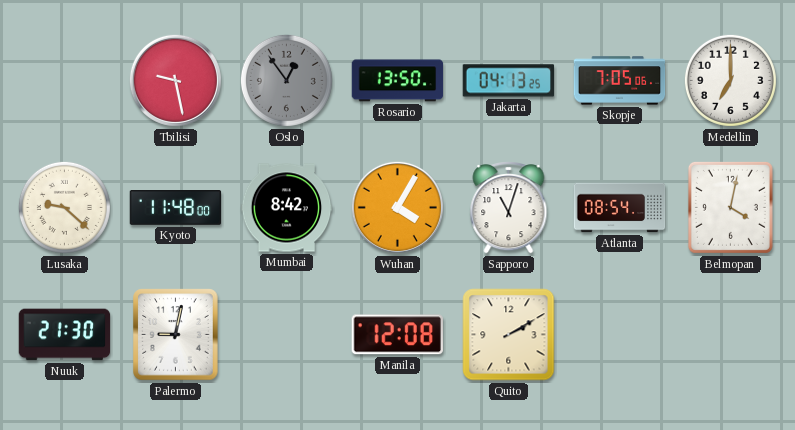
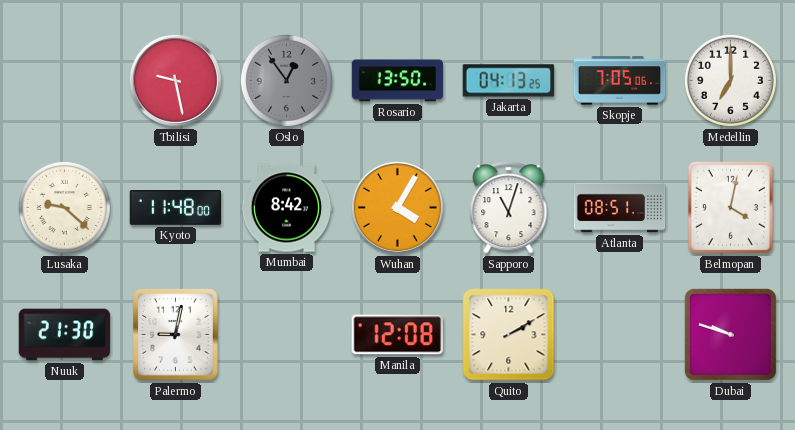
Atlanta: 08:54 -> 08:51 (620, 208)
Dubai: none -> 9:48 (730, 334)
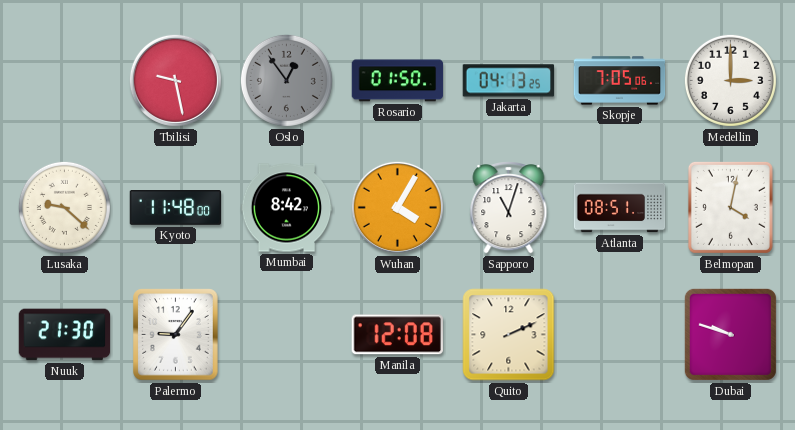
Rosario: 13:50 -> 01:50 (398, 81)
Medellin: 7:00 -> 3:00 (730, 80)
Palermo: 9:02 -> 9:06 (176, 335)
Quito: 2:10 -> 2:11 (509, 335)
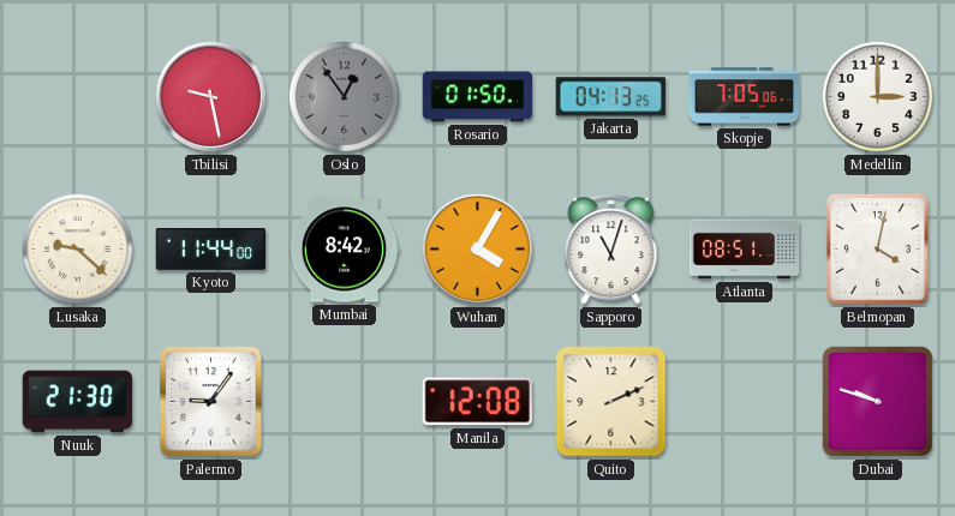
Kyoto: 11:48 -> 11:44 (211, 250)
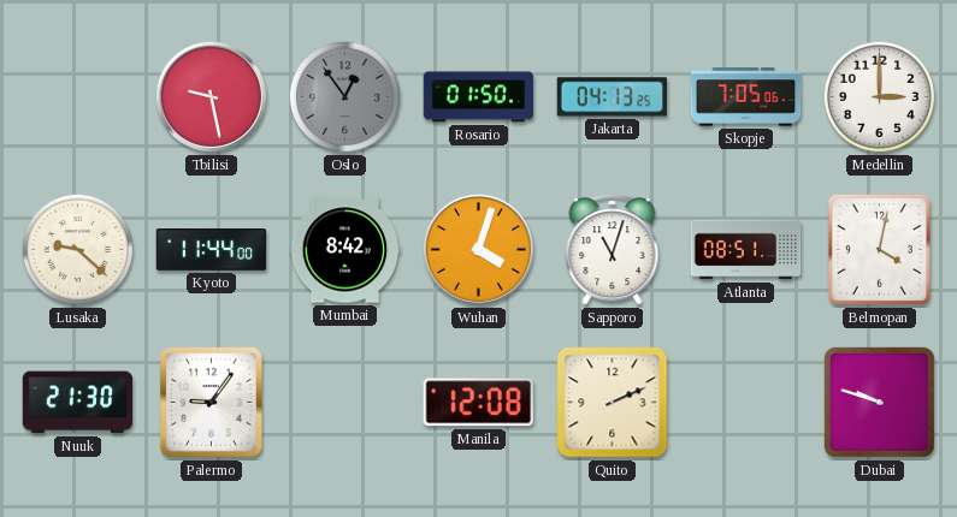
Wuhan: 4:05 -> 4:03 (478, 249)
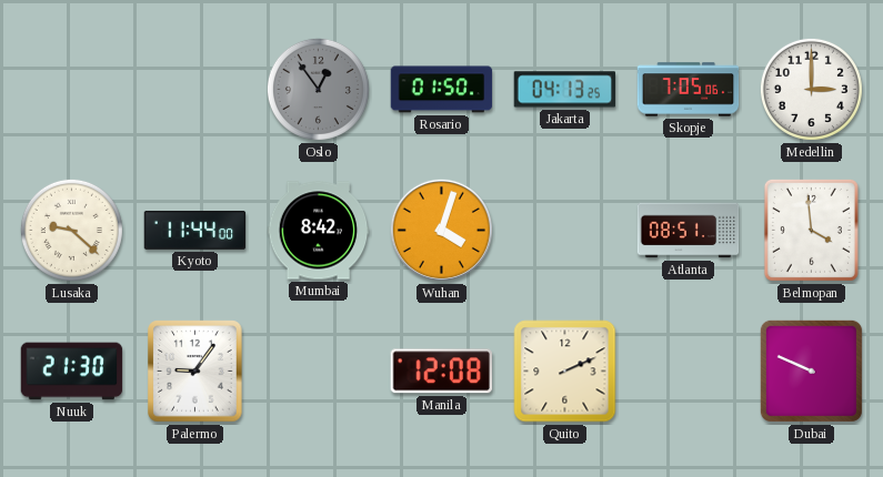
Tbilisi: 9:28 -> none (211, 96)
Sapporo: 11:03 -> none (613, 250)
Belmopan: 4:02 -> 3:59 (811, 230)
Dubai: 9:48 -> 9:49 (811, 371)
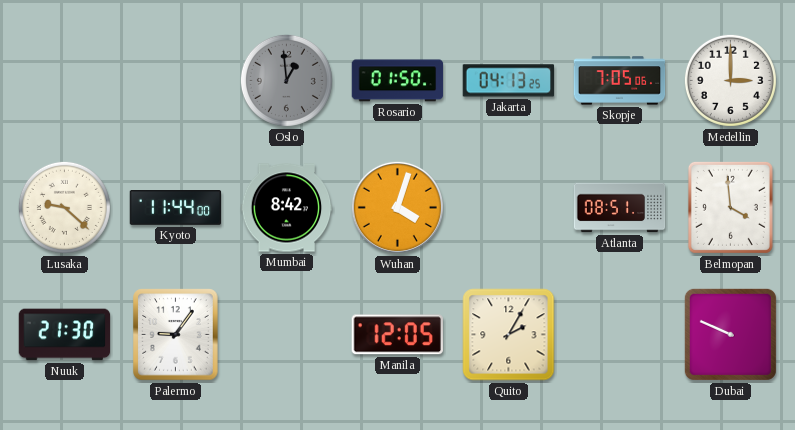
Oslo: 12:54 -> 12:59 (286, 80)
Manila: 12:08 -> 12:05 (397, 335)
Quito: 2:11 -> 2:05 (509, 335)
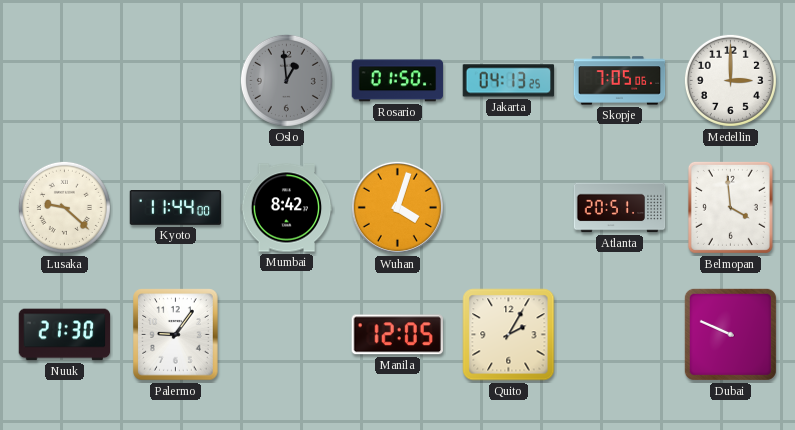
Atlanta: 08:51 -> 20:51 (620, 208)
